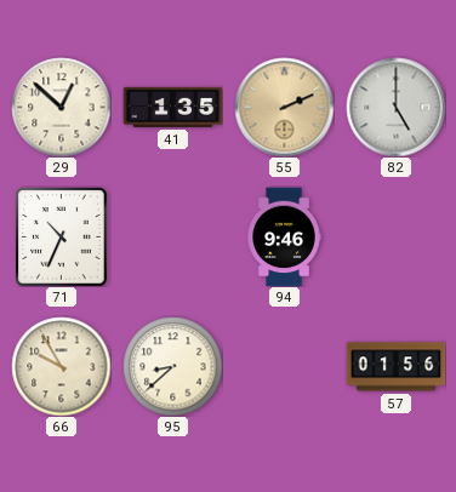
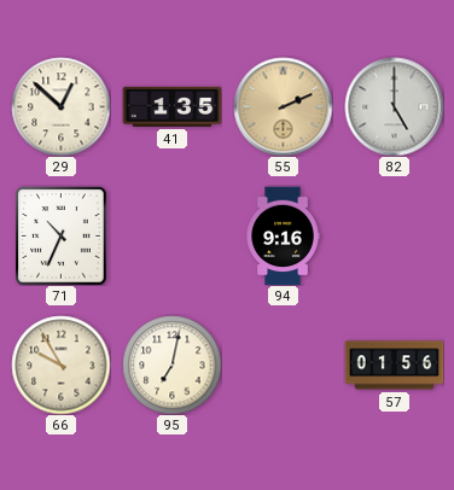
94: 9:46 -> 9:16 (283, 235)
95: 8:38 -> 7:02 (171, 364)
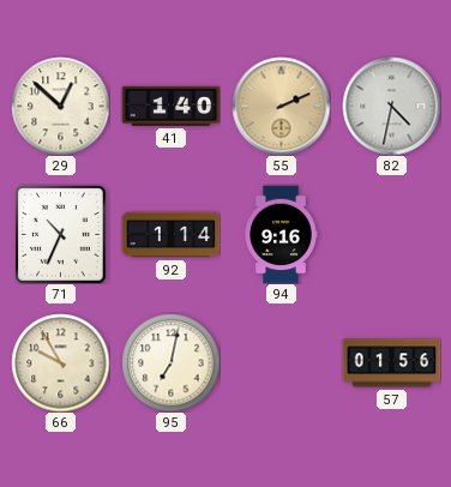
41: 1:35 -> 1:40 (170, 106)
82: 5:00 -> 4:32 (391, 106)
92: none -> 1:14 (170, 235)
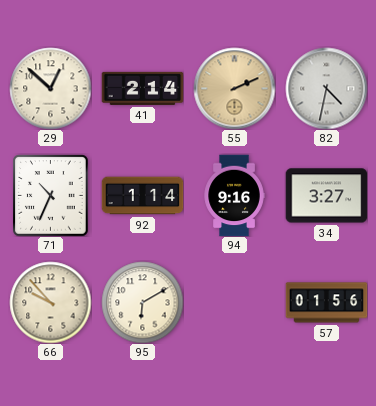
41: 1:40 -> 2:14 (142, 88)
34: none -> 3:27 (326, 196)
66: 9:55 -> 9:53 (50, 302)
95: 7:02 -> 6:10 (142, 302)
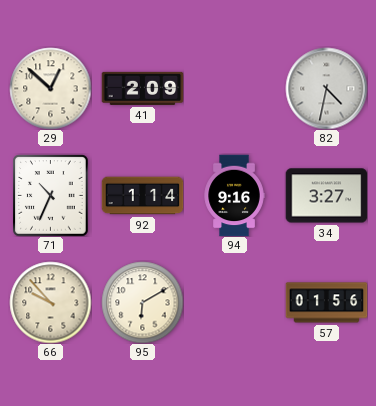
41: 2:14 -> 2:09 (142, 88)
55: 2:11 -> none (234, 88)
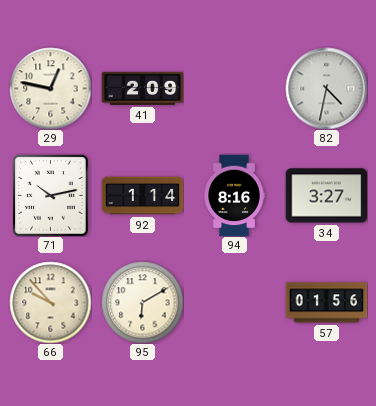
29: 12:52 -> 12:47 (50, 88)
71: 10:34 -> 10:13 (51, 195)
94: 9:16 -> 8:16 (234, 195)
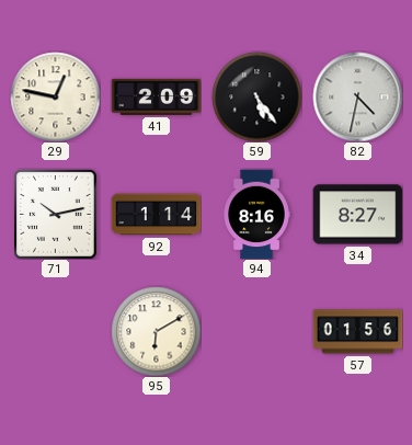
59: none -> 5:24 (256, 96)
34: 3:27 -> 8:27 (357, 215)
66: 9:53 -> none (50, 302)
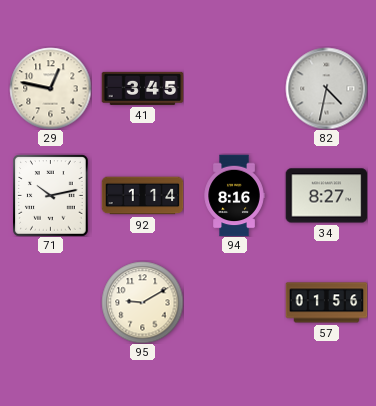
41: 2:09 -> 3:45 (142, 88)
59: 5:24 -> none (256, 96)
95: 6:10 -> 9:10 (142, 302)
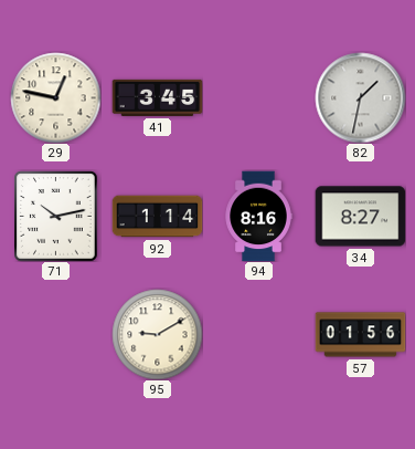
82: 4:32 -> 1:32 (360, 97)
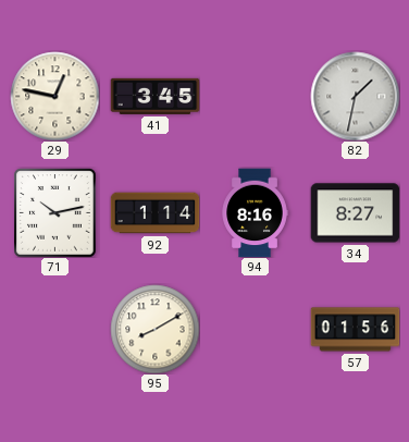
95: 9:10 -> 8:10 (154, 329)
